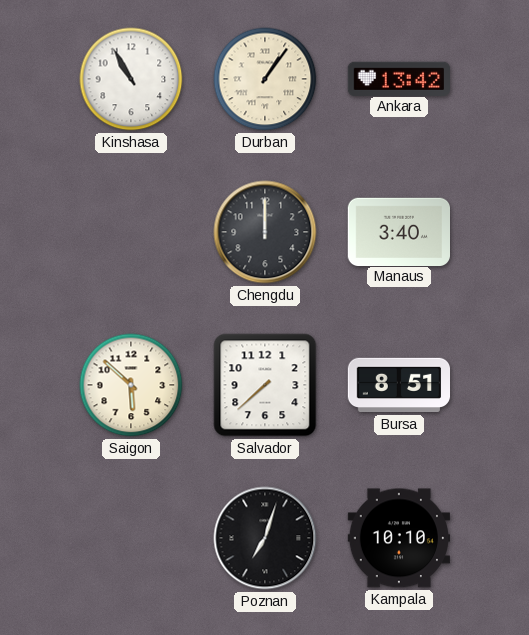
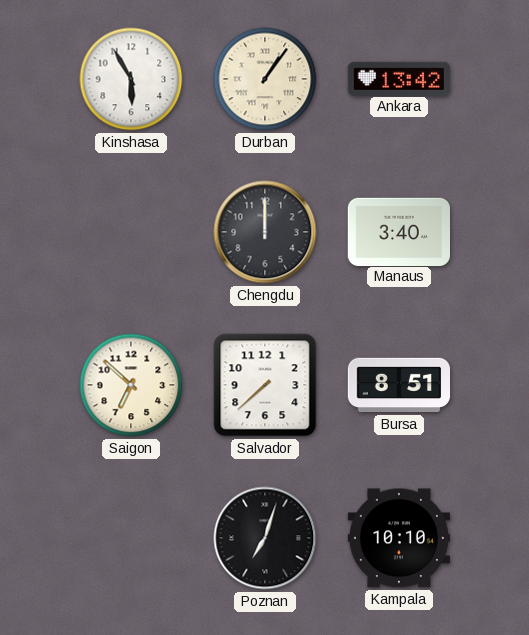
Kinshasa: 10:55 -> 5:55 (131, 79)
Saigon: 5:52 -> 6:52 (131, 385)
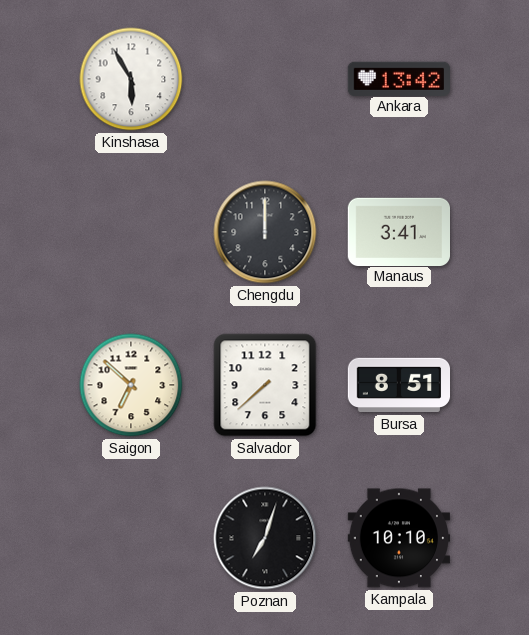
Durban: 1:06 -> none (265, 79)
Manaus: 3:40 -> 3:41 (398, 231)
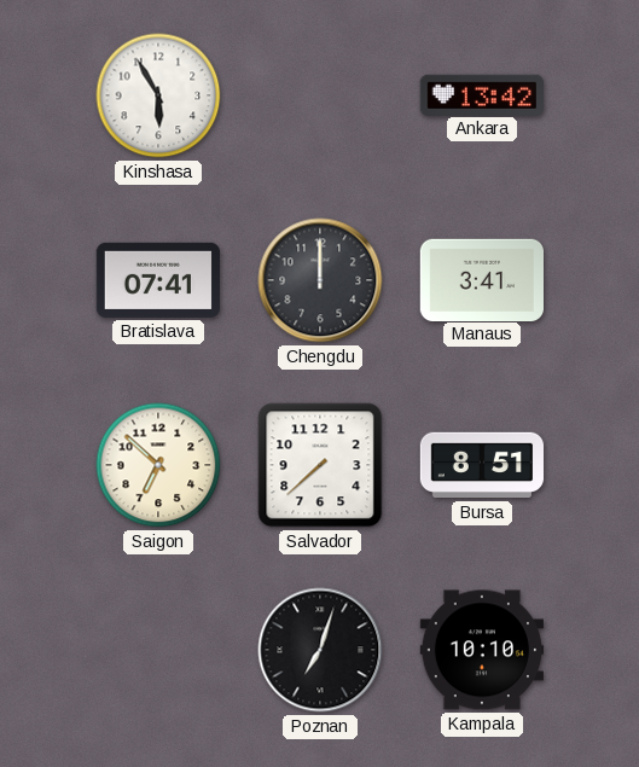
Bratislava: none -> 07:41 (157, 280)
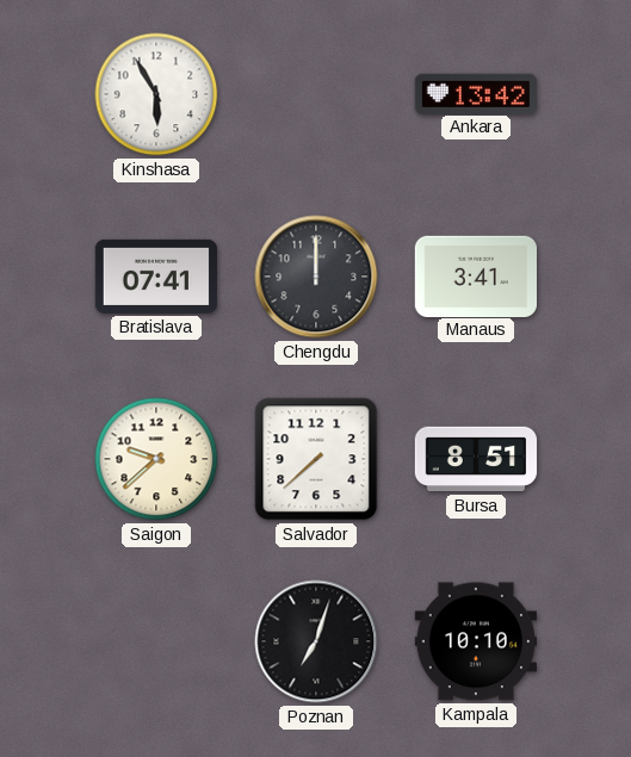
Saigon: 6:52 -> 9:38 (156, 459)
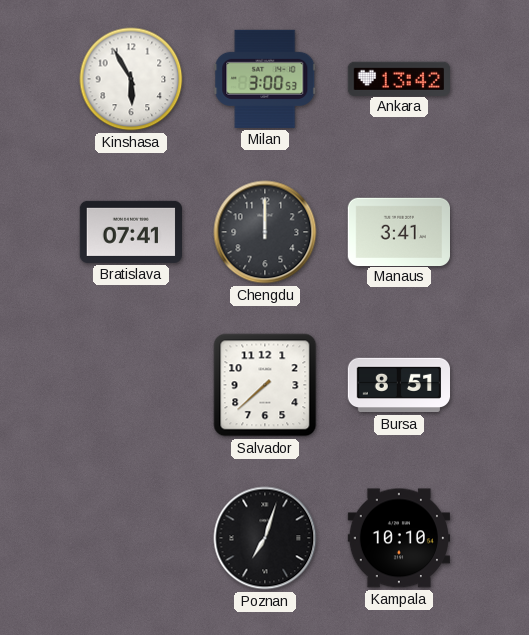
Milan: none -> 3:00 (265, 79)
Saigon: 9:38 -> none (156, 459)
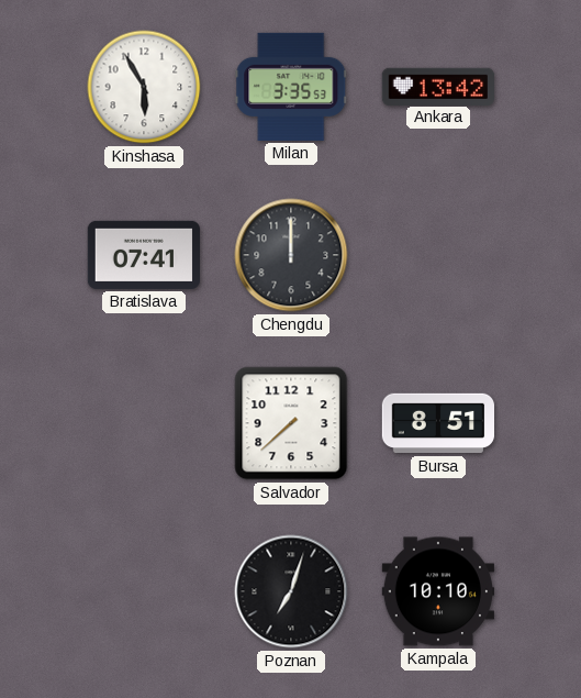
Milan: 3:00 -> 3:35 (291, 87)
Manaus: 3:41 -> none (398, 231)
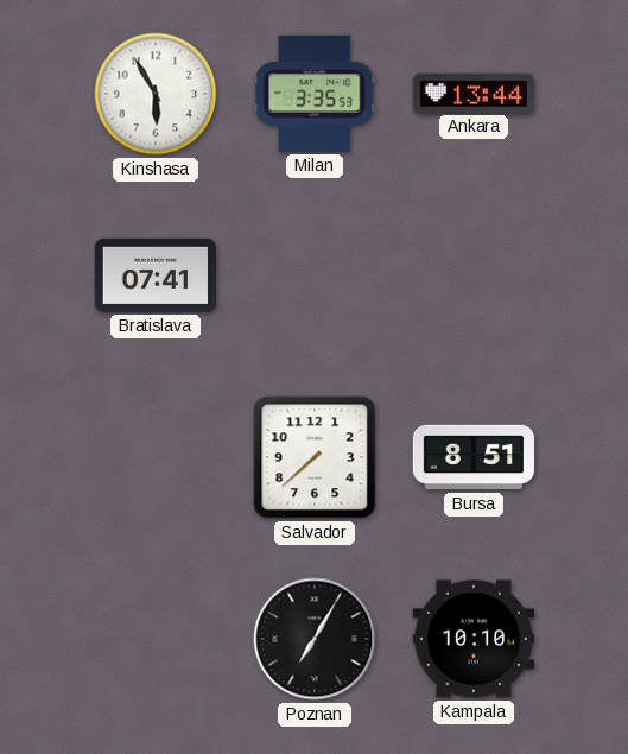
Ankara: 13:42 -> 13:44 (472, 93)
Chengdu: 12:00 -> none (291, 255)
Poznan: 7:03 -> 7:05 (315, 639)
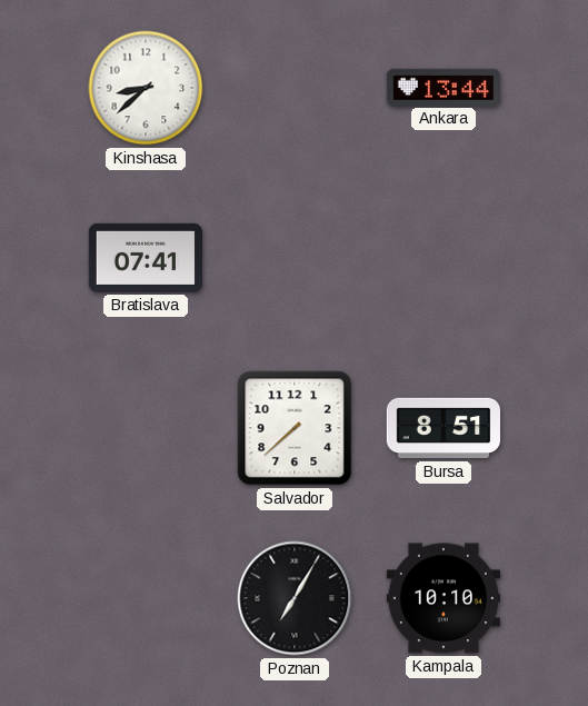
Kinshasa: 5:55 -> 8:38 (146, 88)
Milan: 3:35 -> none (315, 94)
